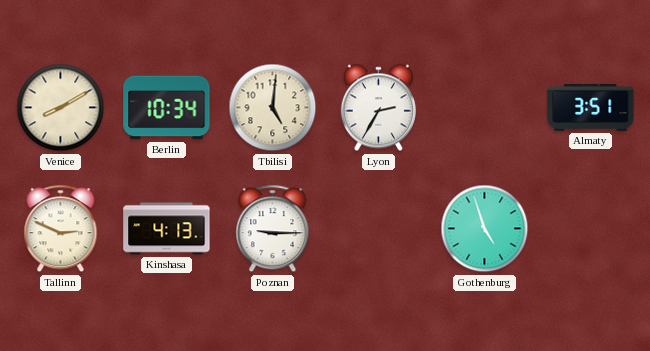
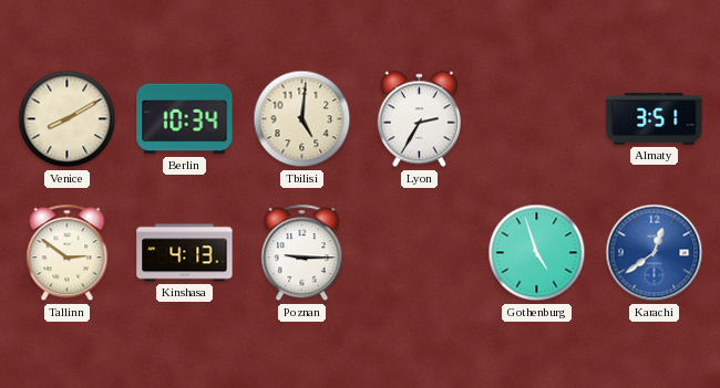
Tallinn: 2:49 -> 2:51 (68, 253)
Karachi: none -> 12:39 (655, 253)
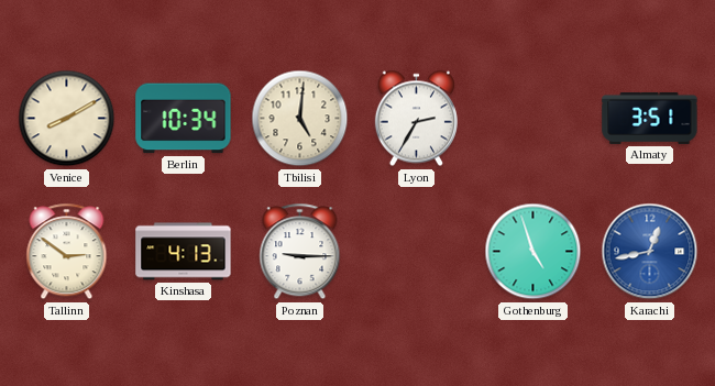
Karachi: 12:39 -> 12:43 (650, 252)
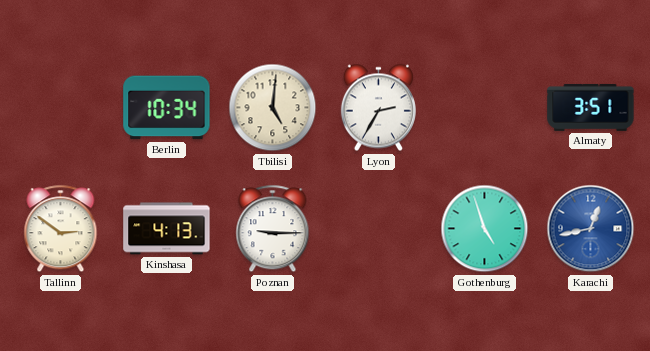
Venice: 8:10 -> none (67, 119)
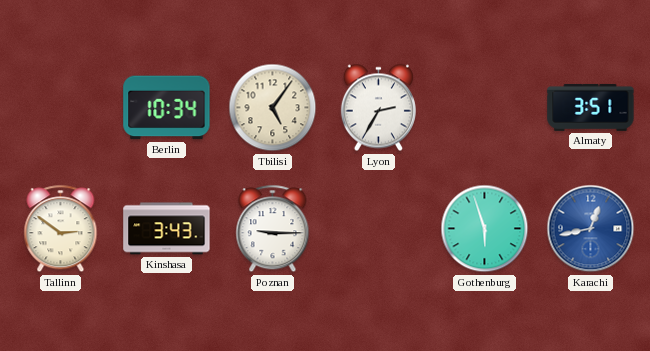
Tbilisi: 5:01 -> 5:06 (273, 108)
Kinshasa: 4:13 -> 3:43 (167, 229)
Gothenburg: 4:57 -> 5:57 (485, 229)
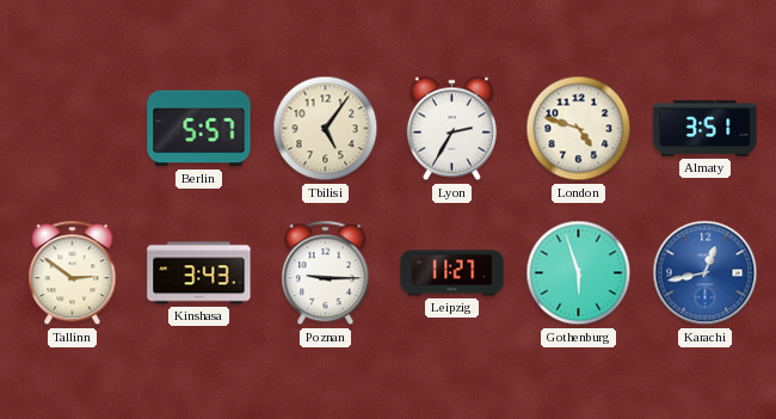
Berlin: 10:34 -> 5:57 (199, 129)
London: none -> 4:48 (579, 129)
Leipzig: none -> 11:27 (452, 273)
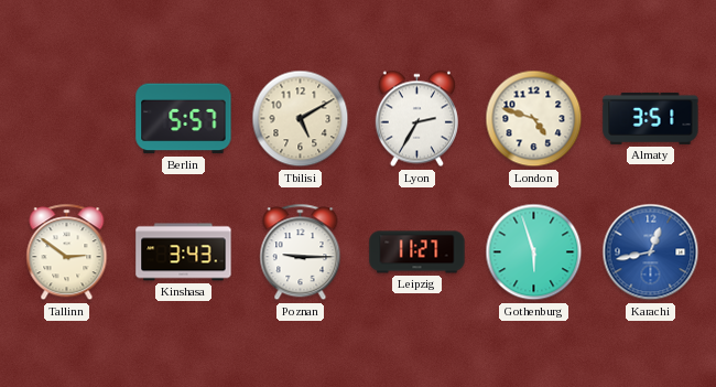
Tbilisi: 5:06 -> 5:10 (301, 119)
